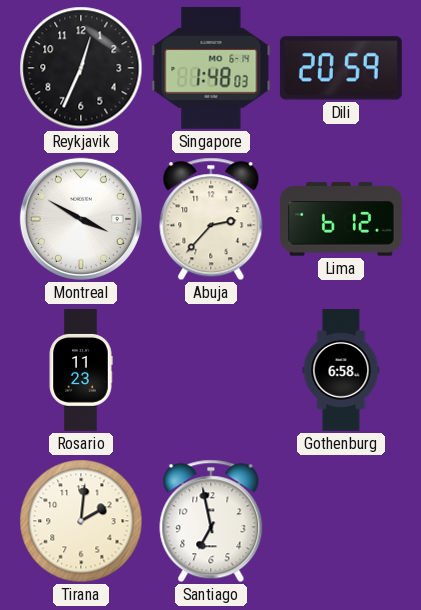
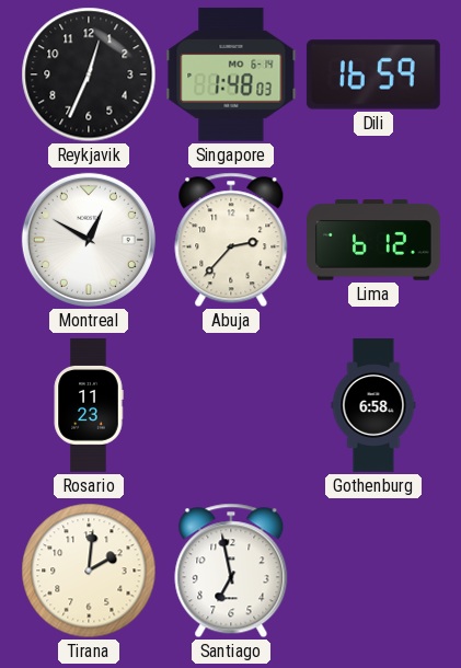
Dili: 20:59 -> 16:59 (373, 74)
Montreal: 3:50 -> 12:50 (89, 240)
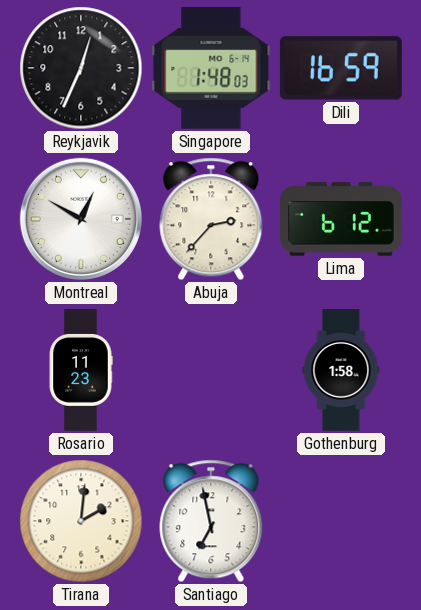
Gothenburg: 6:58 -> 1:58 (341, 370)
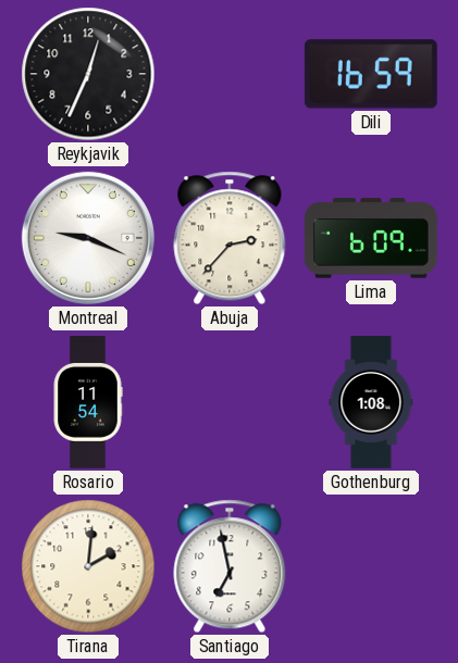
Singapore: 1:48 -> none (211, 68)
Montreal: 12:50 -> 9:19 (88, 238)
Lima: 6:12 -> 6:09 (372, 238)
Rosario: 11:23 -> 11:54 (88, 403)
Gothenburg: 1:58 -> 1:08 (371, 402)
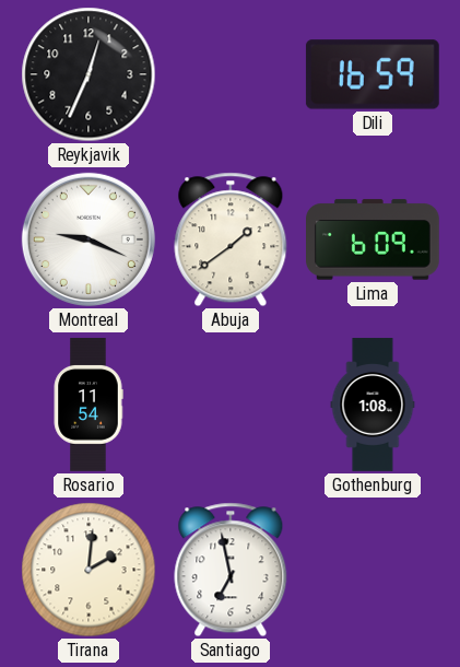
Abuja: 2:37 -> 1:39 (231, 239)
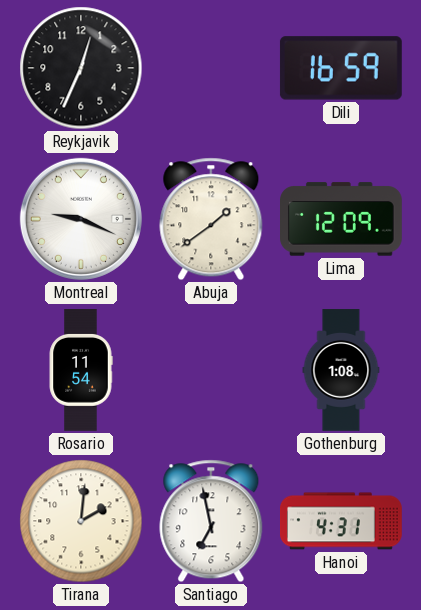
Lima: 6:09 -> 12:09 (342, 219)
Hanoi: none -> 4:31 (342, 521)
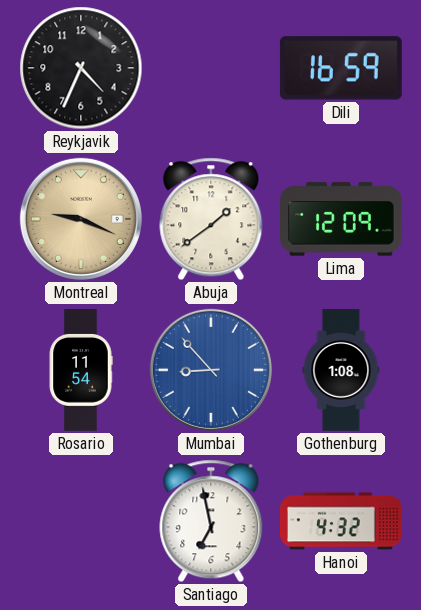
Reykjavik: 12:34 -> 4:34 (81, 68)
Montreal dial: white -> champagne (81, 219)
Mumbai: none -> 8:53 (211, 370)
Tirana: 2:01 -> none (81, 521)
Hanoi: 4:31 -> 4:32 (342, 521)
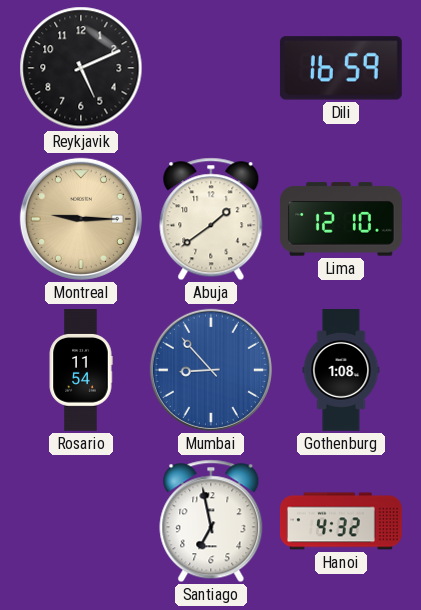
Reykjavik: 4:34 -> 5:11 (81, 68)
Montreal: 9:19 -> 9:15 (81, 219)
Lima: 12:09 -> 12:10 (342, 219)
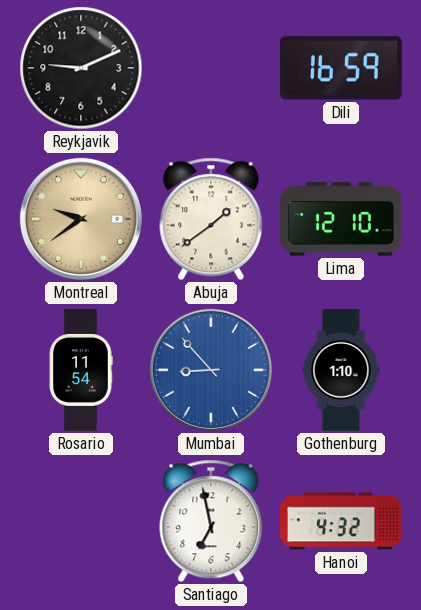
Reykjavik: 5:11 -> 9:11 (81, 68)
Montreal: 9:15 -> 9:39 (81, 219)
Gothenburg: 1:08 -> 1:10 (341, 370)
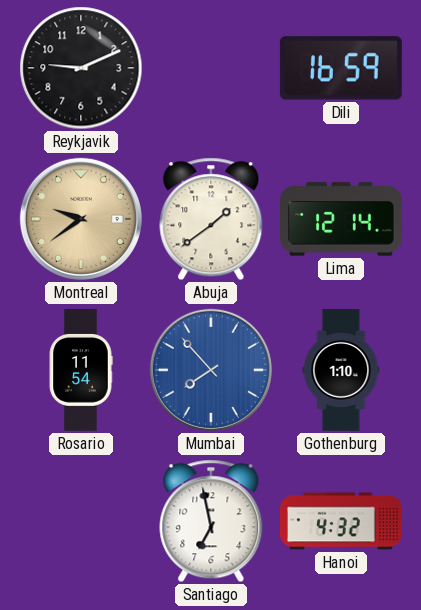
Lima: 12:10 -> 12:14 (342, 219)
Mumbai: 8:53 -> 7:53 (211, 370)
